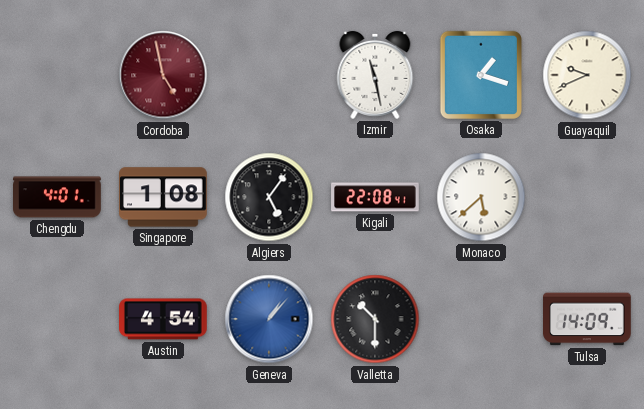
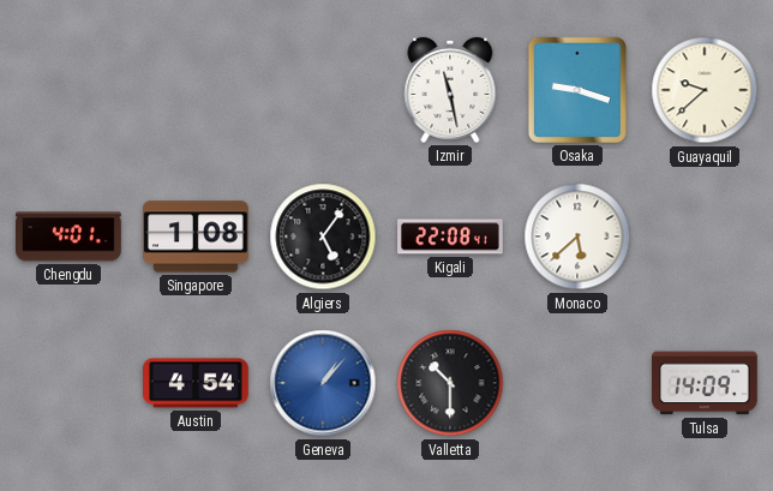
Cordoba: 4:58 -> none (163, 75)
Osaka: 1:18 -> 9:18 (577, 90)
Guayaquil: 9:41 -> 9:38 (705, 90)
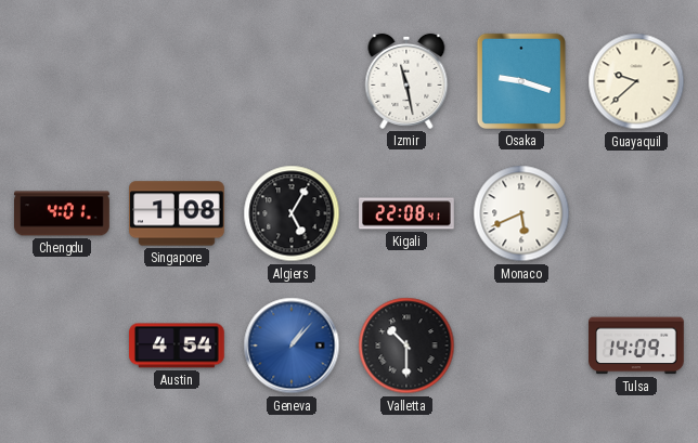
Algiers: 5:06 -> 5:05 (292, 213)
Monaco: 5:38 -> 5:41 (521, 213)
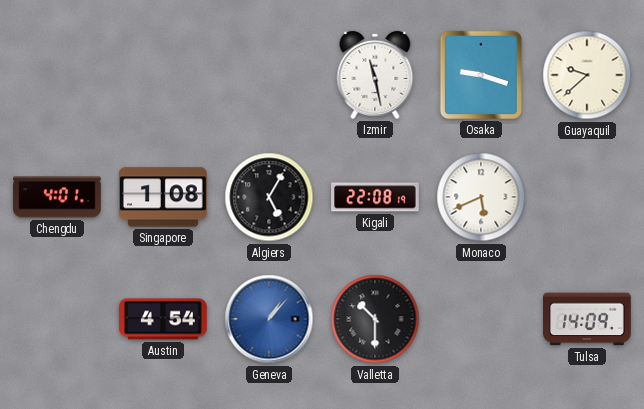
Kigali: 22:08:41 -> 22:08:19 (375, 197)
